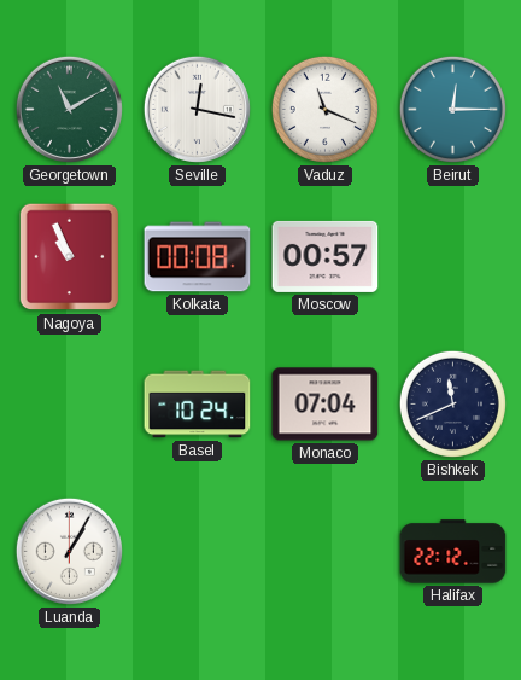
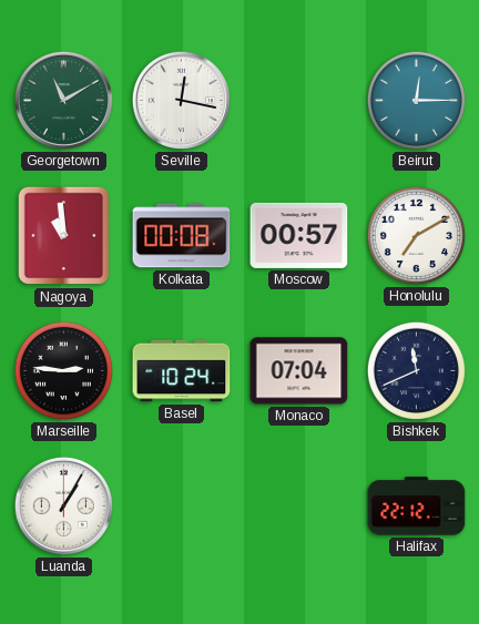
Vaduz: 11:19 -> none (324, 109)
Nagoya: 10:56 -> 10:59 (64, 236)
Honolulu: none -> 7:10 (416, 235)
Marseille: none -> 2:46 (63, 370)
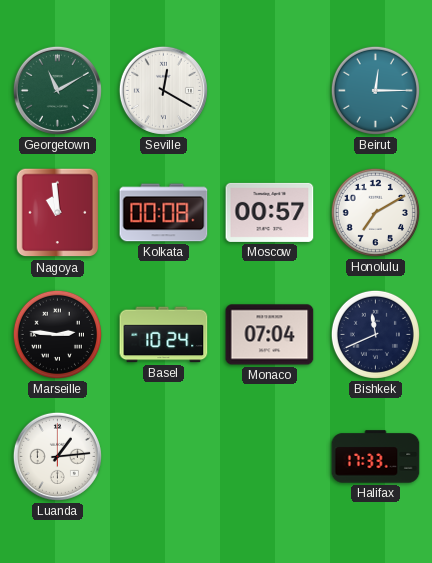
Seville: 12:17 -> 12:20 (163, 90)
Luanda: 1:05 -> 1:14 (57, 456)
Halifax: 22:12 -> 17:33 (376, 457)
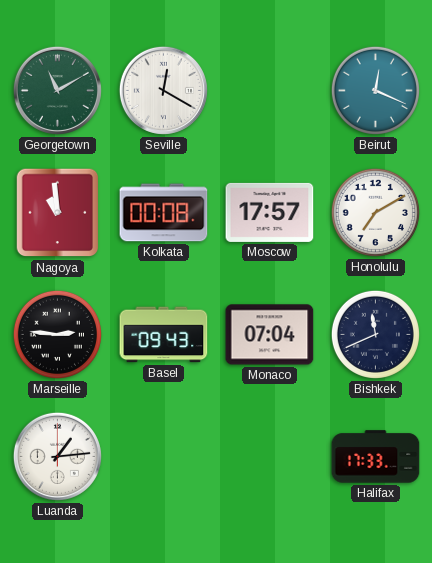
Beirut: 12:15 -> 12:19 (375, 90)
Moscow: 00:57 -> 17:57 (270, 212)
Basel: 10:24 -> 09:43 (164, 335)
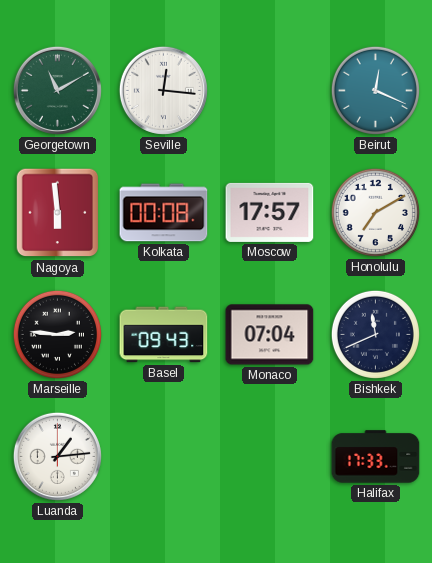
Seville: 12:20 -> 12:16 (163, 90)
Nagoya: 10:59 -> 5:59 (58, 213)
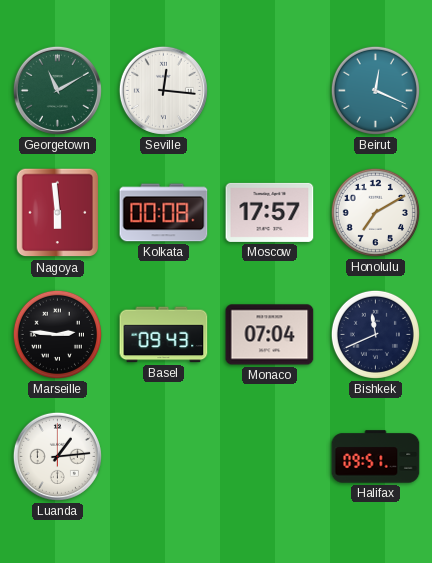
Halifax: 17:33 -> 09:51 (376, 457)
